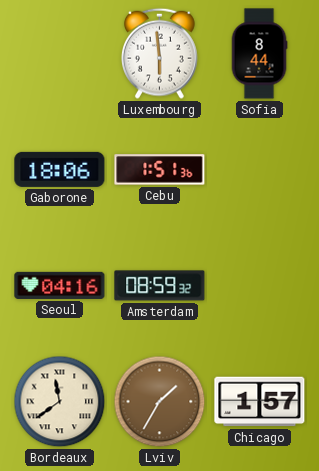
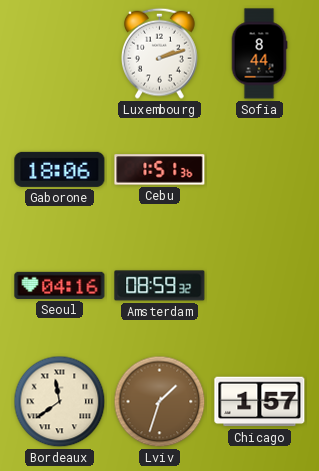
Luxembourg: 5:59 -> 2:12 (159, 53)
Lviv: 1:35 -> 1:33 (160, 402)
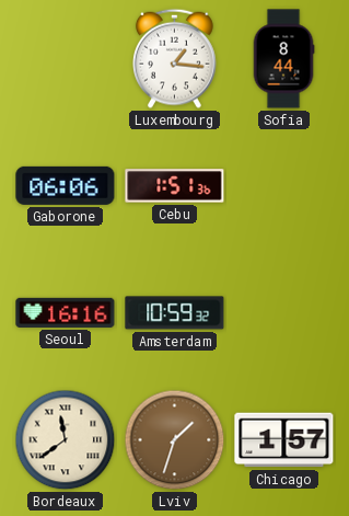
Luxembourg: 2:12 -> 1:16 (174, 58)
Gaborone: 18:06 -> 06:06 (66, 185)
Seoul: 04:16 -> 16:16 (66, 312)
Amsterdam: 08:59 -> 10:59 (175, 313)
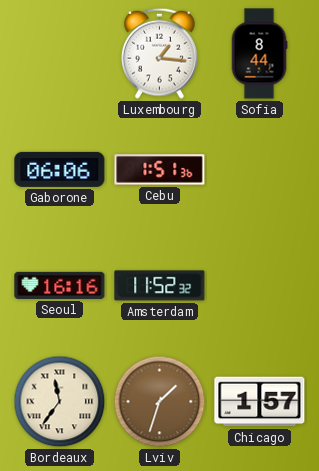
Amsterdam: 10:59 -> 11:52 (160, 286)
Bordeaux: 11:39 -> 11:36 (60, 402)
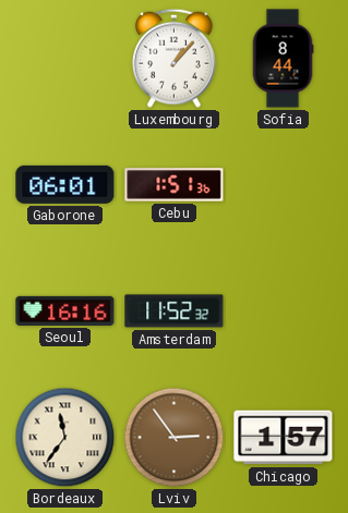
Luxembourg: 1:16 -> 1:07 (173, 58)
Gaborone: 06:06 -> 06:01 (65, 184)
Lviv: 1:33 -> 2:54 (175, 438)
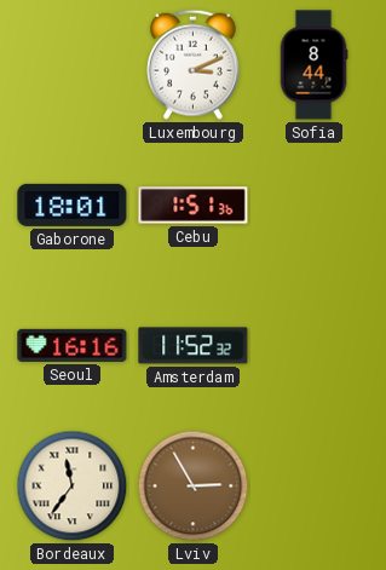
Luxembourg: 1:07 -> 3:11 (192, 64)
Gaborone: 06:01 -> 18:01 (73, 205)
Lviv: 2:54 -> 2:55 (194, 486)
Chicago: 1:57 -> none (284, 438)
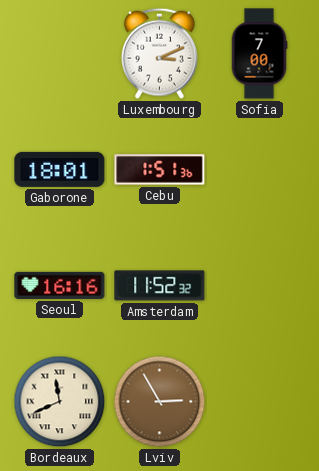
Sofia: 8:44 -> 7:00 (259, 54)
Bordeaux: 11:36 -> 11:41 (60, 402)
